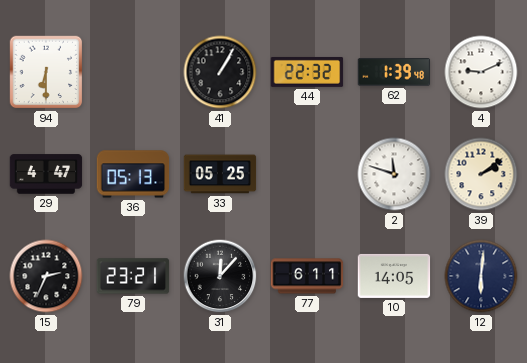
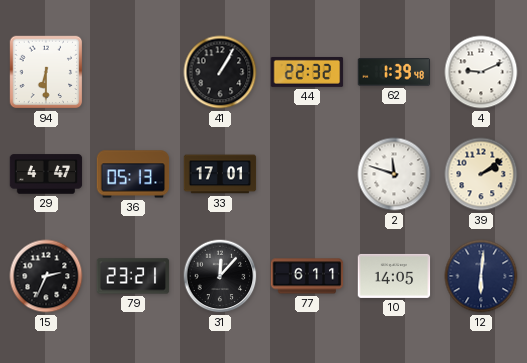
33: 05:25 -> 17:01 (220, 174)
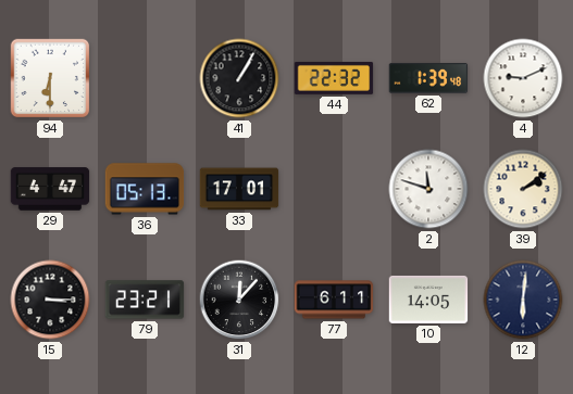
15: 2:34 -> 3:15 (50, 300)
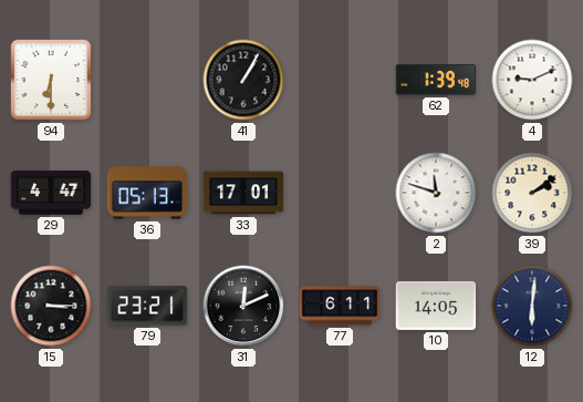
44: 22:32 -> none (334, 78)
31: 12:07 -> 12:11 (243, 306)
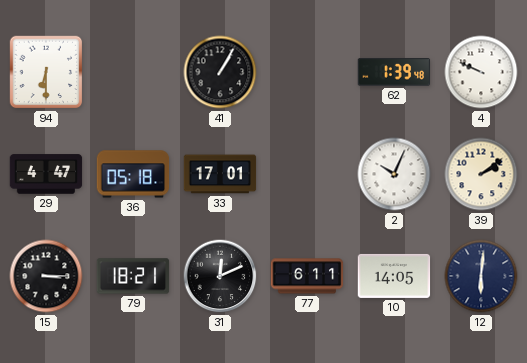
4: 9:11 -> 9:49 (481, 72)
36: 05:13 -> 05:18 (133, 174)
2: 11:48 -> 10:04 (394, 174)
79: 23:21 -> 18:21 (133, 276)
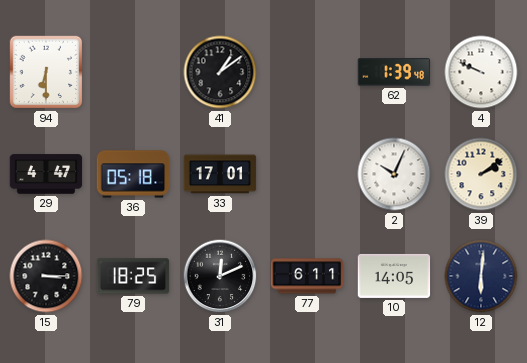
41: 1:05 -> 1:09 (220, 72)
79: 18:21 -> 18:25 (133, 276)
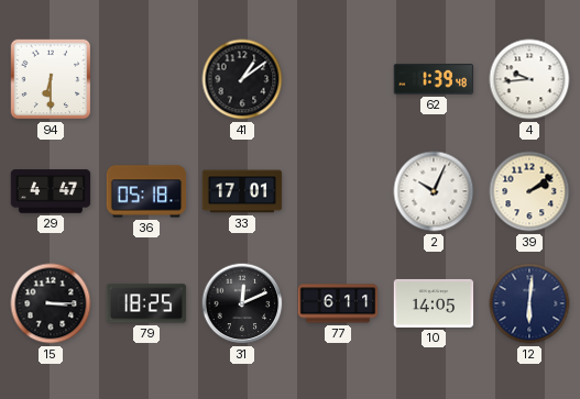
4: 9:49 -> 9:44 (529, 79)
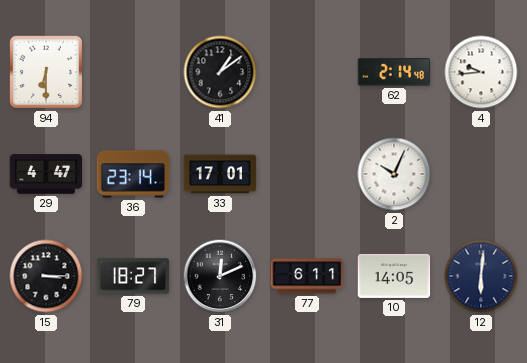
62: 1:39 -> 2:14 (394, 72)
36: 05:18 -> 23:14 (133, 174)
39: 2:09 -> none (529, 191)
79: 18:25 -> 18:27 (133, 276)
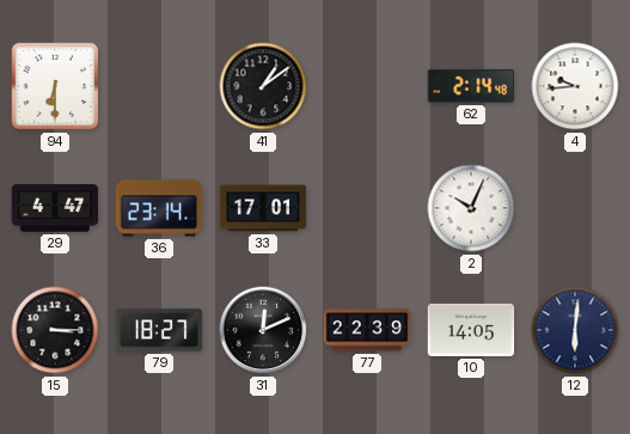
77: 6:11 -> 22:39 (367, 330)
